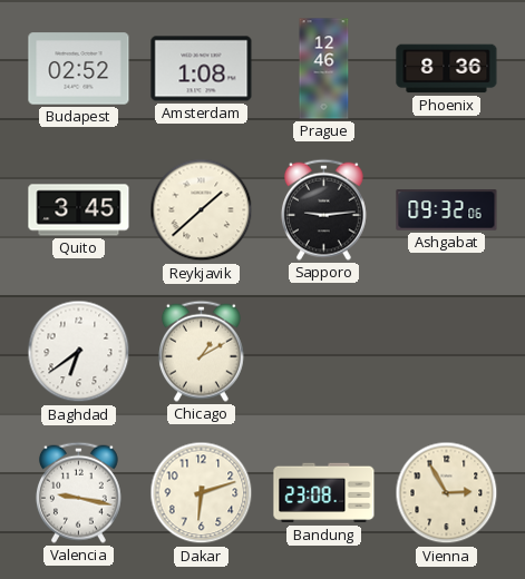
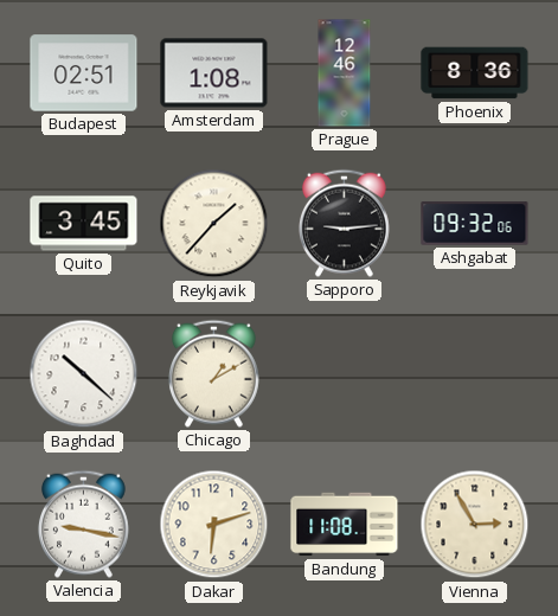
Budapest: 02:52 -> 02:51 (84, 73)
Reykjavik: 1:38 -> 1:37 (214, 224)
Baghdad: 6:39 -> 10:22 (84, 374)
Bandung: 23:08 -> 11:08 (345, 525)
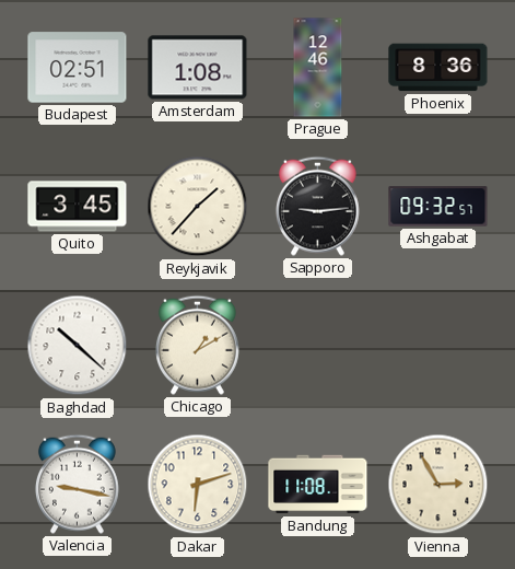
Ashgabat: 09:32:06 -> 09:32:57 (438, 207)
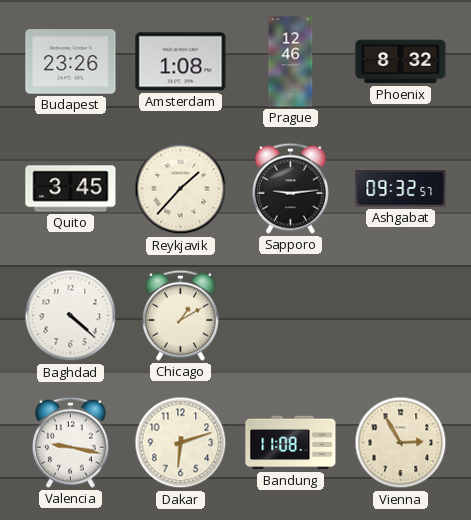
Budapest: 02:51 -> 23:26 (71, 62)
Phoenix: 8:36 -> 8:32 (401, 62)
Baghdad: 10:22 -> 4:22 (71, 316)
